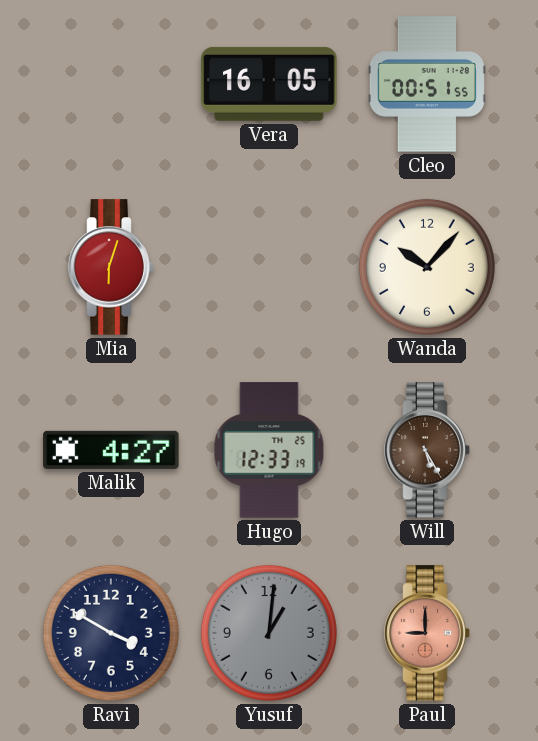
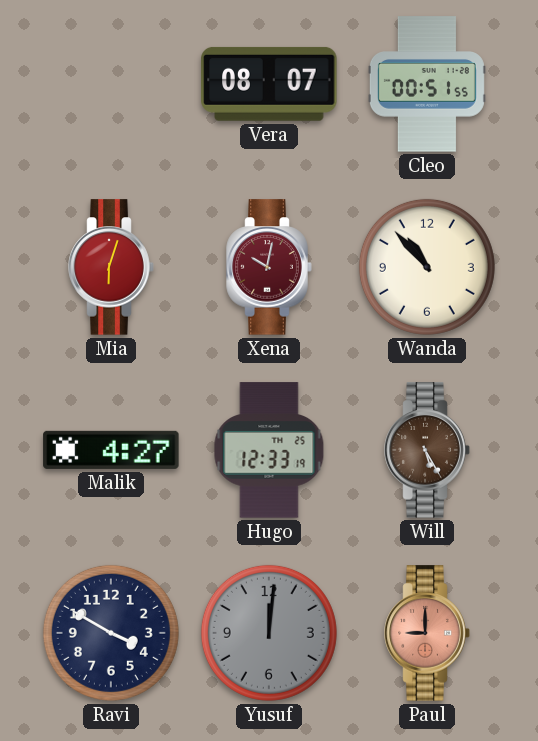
Vera: 16:05 -> 08:07 (269, 84)
Xena: none -> 10:02 (269, 267)
Wanda: 10:07 -> 10:53 (427, 267)
Yusuf: 1:01 -> 12:01 (269, 633)
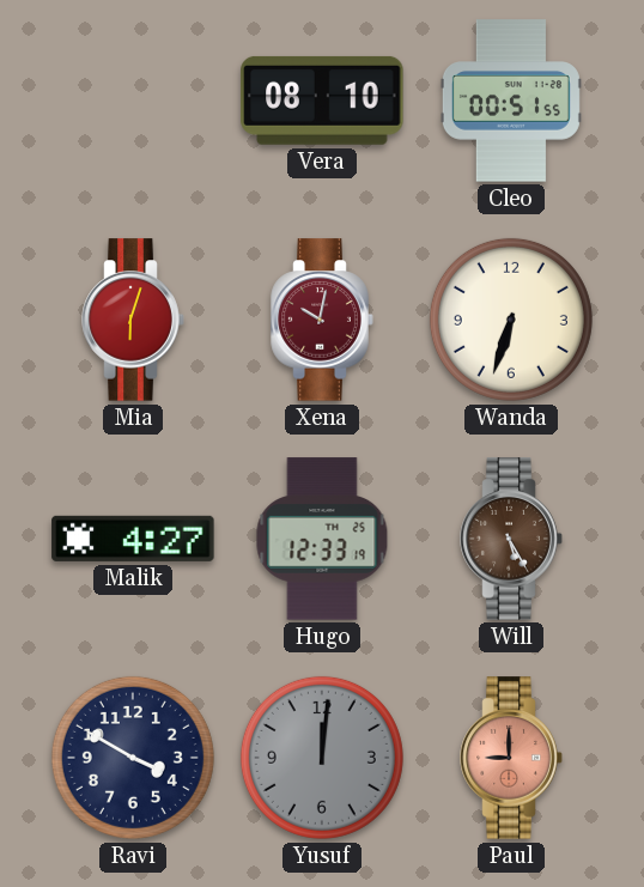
Vera: 08:07 -> 08:10 (322, 101)
Wanda: 10:53 -> 6:33 (511, 320)
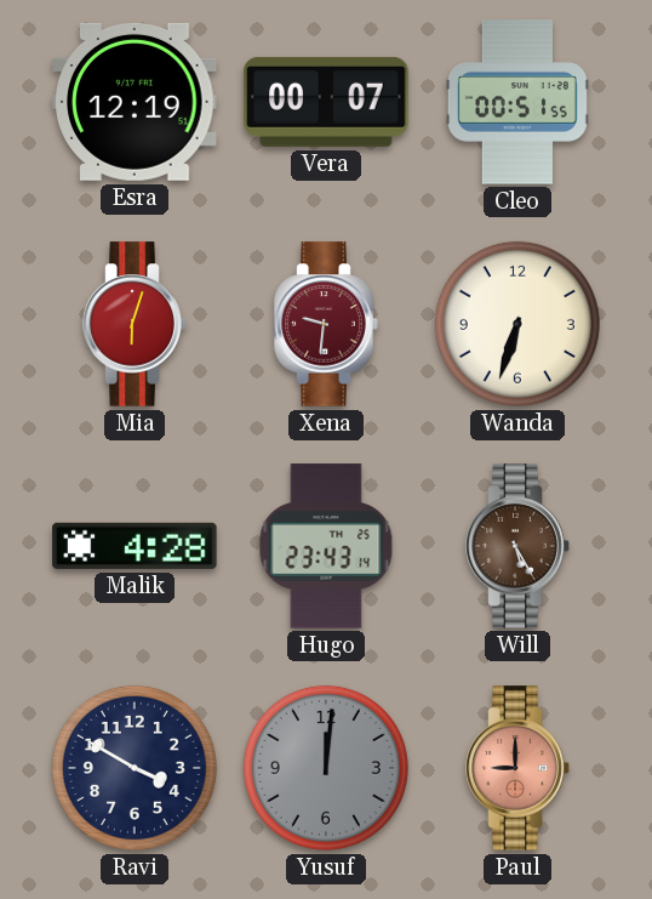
Esra: none -> 12:19 (135, 102)
Vera: 08:10 -> 00:07 (326, 102)
Xena: 10:02 -> 9:31 (326, 324)
Malik: 4:27 -> 4:28 (135, 546)
Hugo: 12:33 -> 23:43 (326, 546)
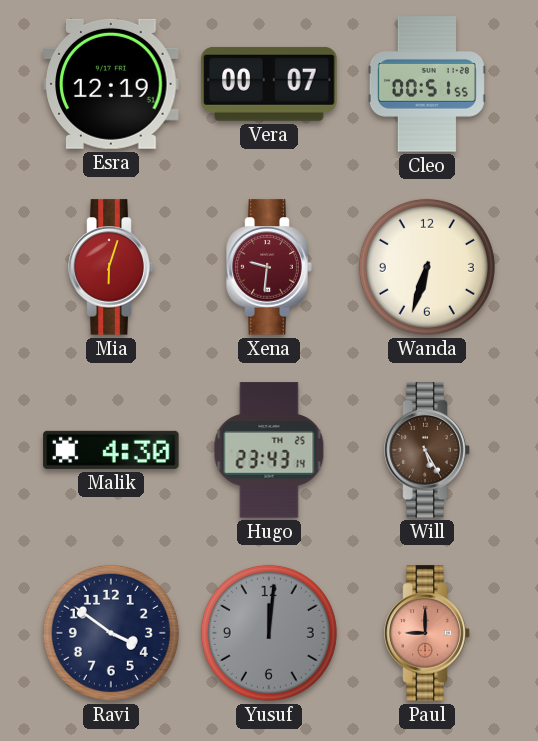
Malik: 4:28 -> 4:30 (111, 450)
Ravi: 3:50 -> 3:51 (111, 633)
